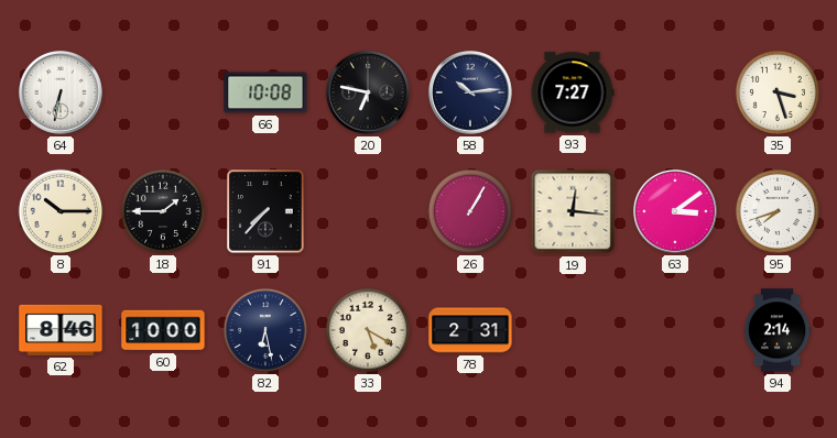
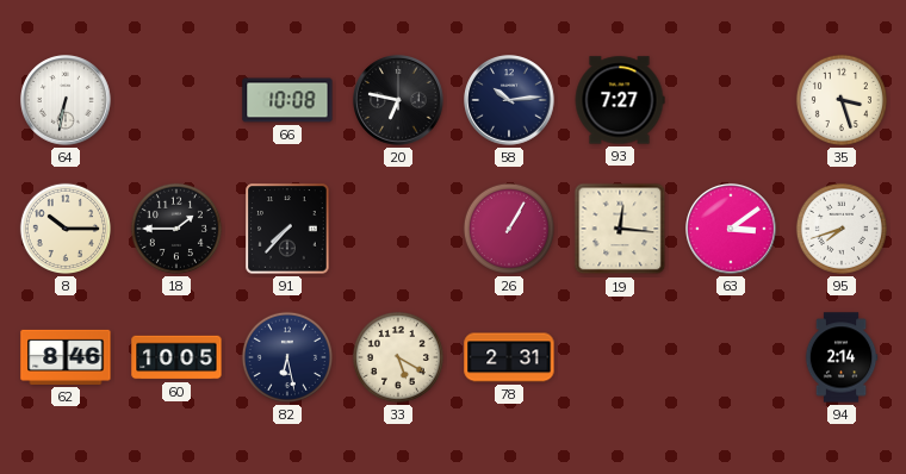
60: 10:00 -> 10:05 (176, 357)
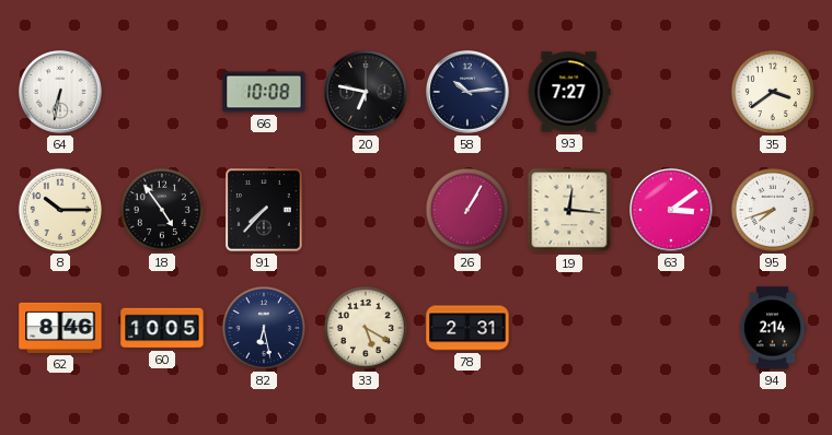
35: 3:27 -> 3:39 (773, 92)
18: 1:45 -> 4:54 (162, 210)
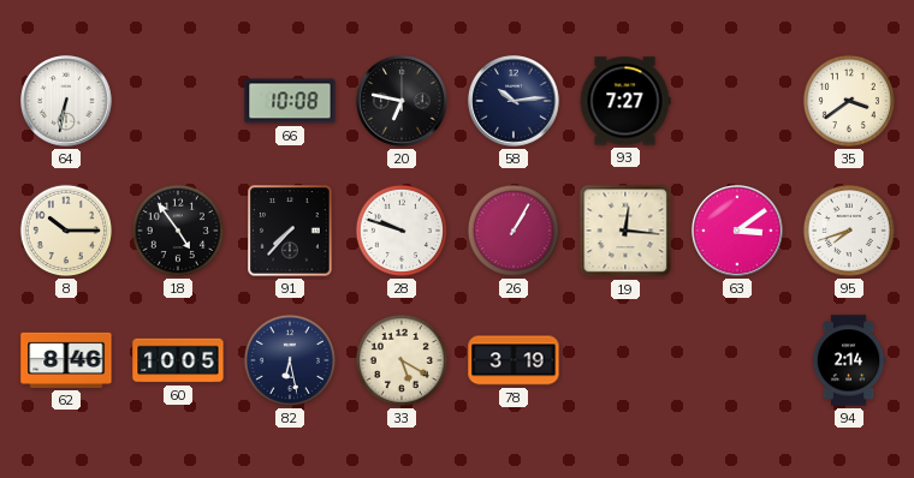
28: none -> 9:48 (402, 231)
78: 2:31 -> 3:19 (514, 360)
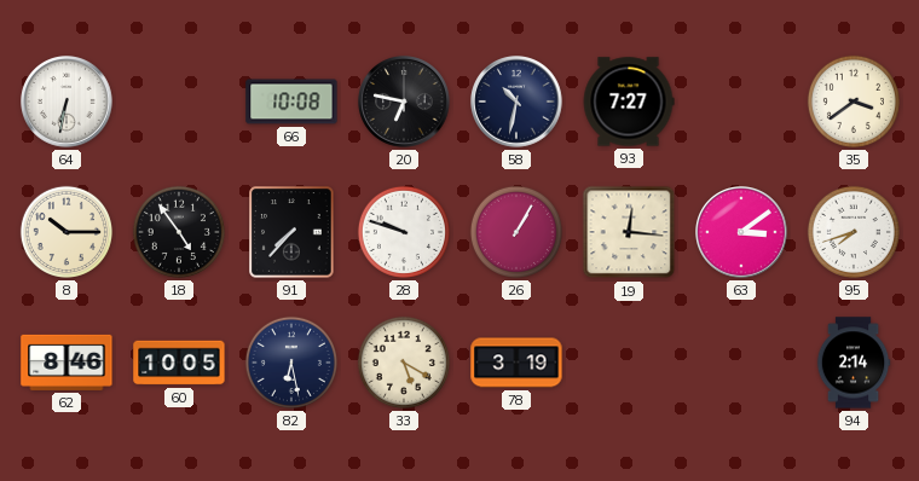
58: 10:14 -> 10:32 (516, 102)
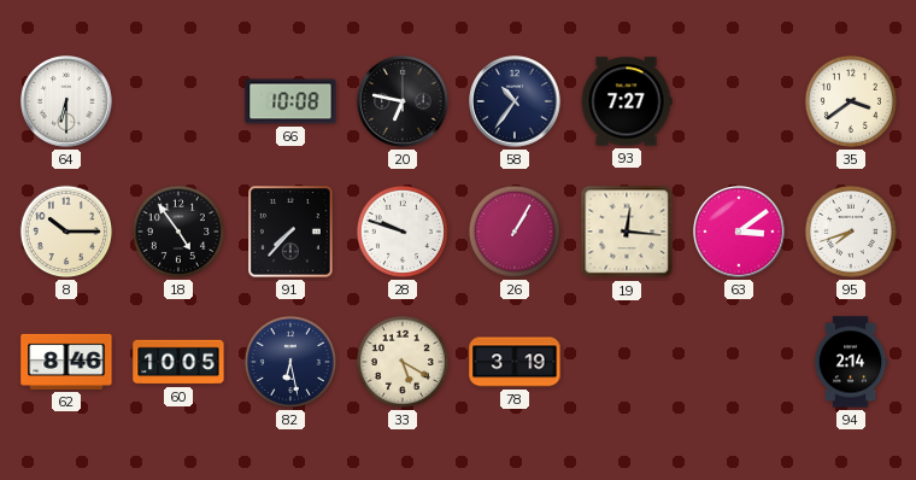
64: 6:32 -> 6:30 (66, 101)
58: 10:32 -> 10:36 (515, 101)
